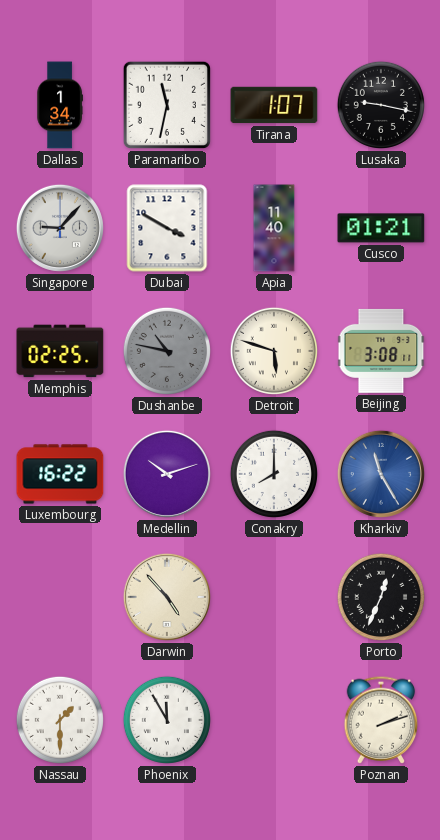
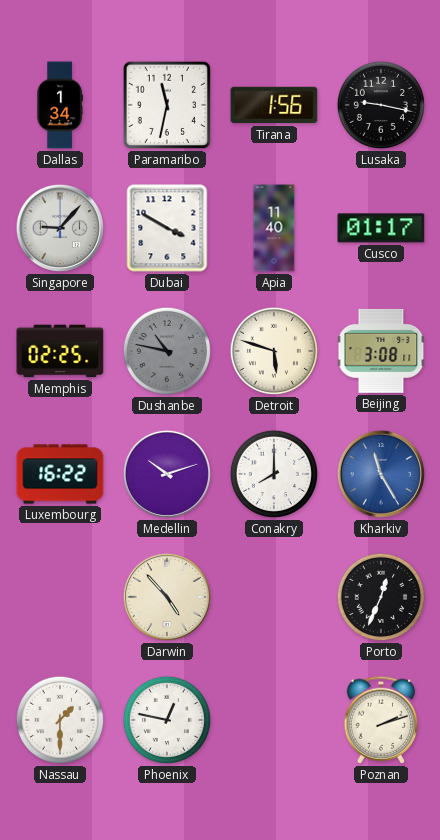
Tirana: 1:07 -> 1:56 (274, 105)
Cusco: 01:21 -> 01:17 (381, 228)
Phoenix: 11:55 -> 12:47 (167, 720)
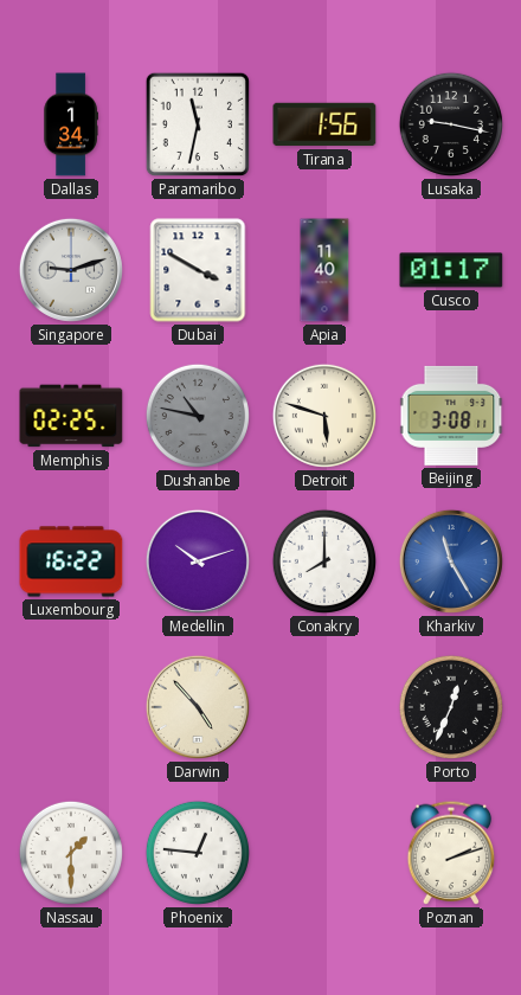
Singapore: 9:07 -> 9:12 (71, 270)
Phoenix: 12:47 -> 12:46 (198, 853)
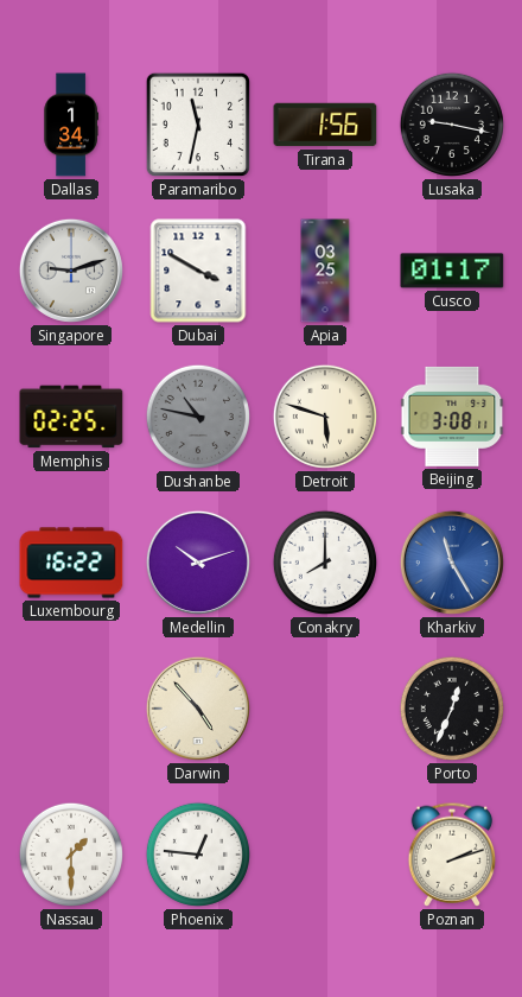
Apia: 11:40 -> 03:25 (325, 271)
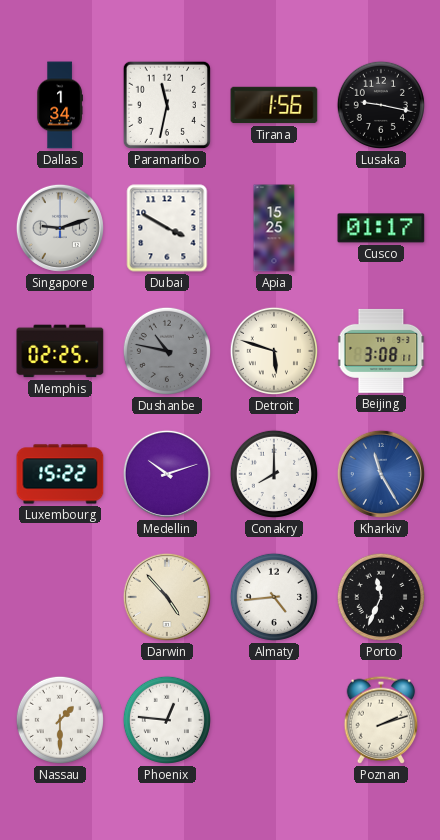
Apia: 03:25 -> 15:25 (274, 228)
Luxembourg: 16:22 -> 15:22 (60, 474)
Almaty: none -> 4:44 (274, 597)
Porto: 12:34 -> 11:34 (381, 597)
